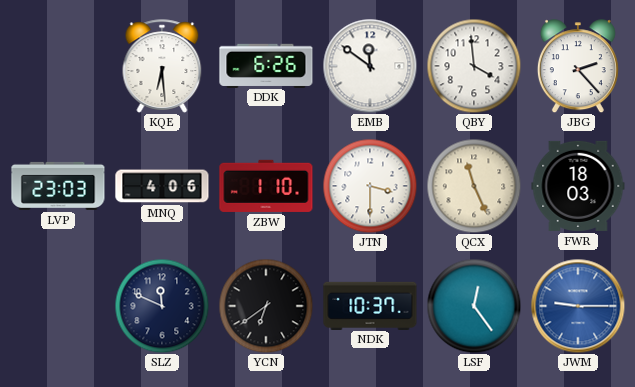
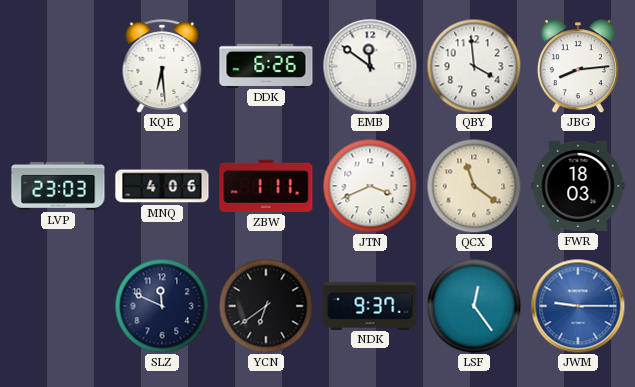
JBG: 2:23 -> 8:14 (578, 66)
ZBW: 1:10 -> 1:11 (266, 186)
JTN: 3:30 -> 3:41 (370, 186)
QCX: 11:26 -> 11:21 (474, 186)
NDK: 10:37 -> 9:37 (370, 305)
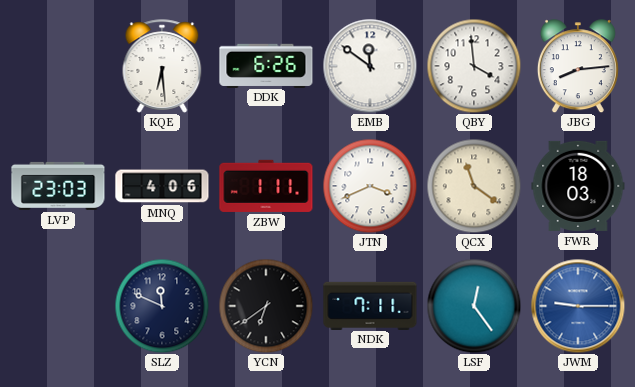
NDK: 9:37 -> 7:11 (370, 305)
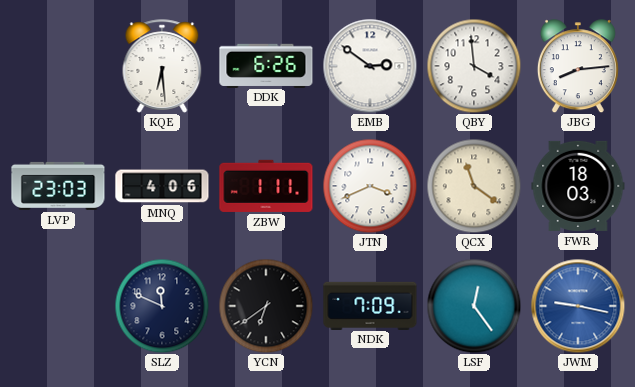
EMB: 11:51 -> 2:51 (370, 66)
NDK: 7:11 -> 7:09 (370, 305)
JWM: 9:15 -> 9:17 (578, 306)
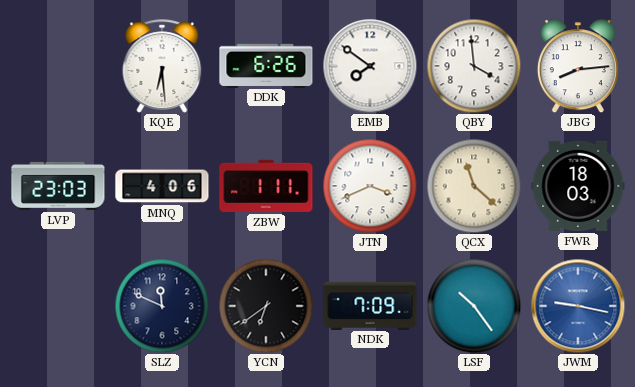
EMB: 2:51 -> 7:51 (370, 66)
QCX: 11:21 -> 11:22 (474, 186)
LSF: 12:24 -> 10:24 (474, 306)
